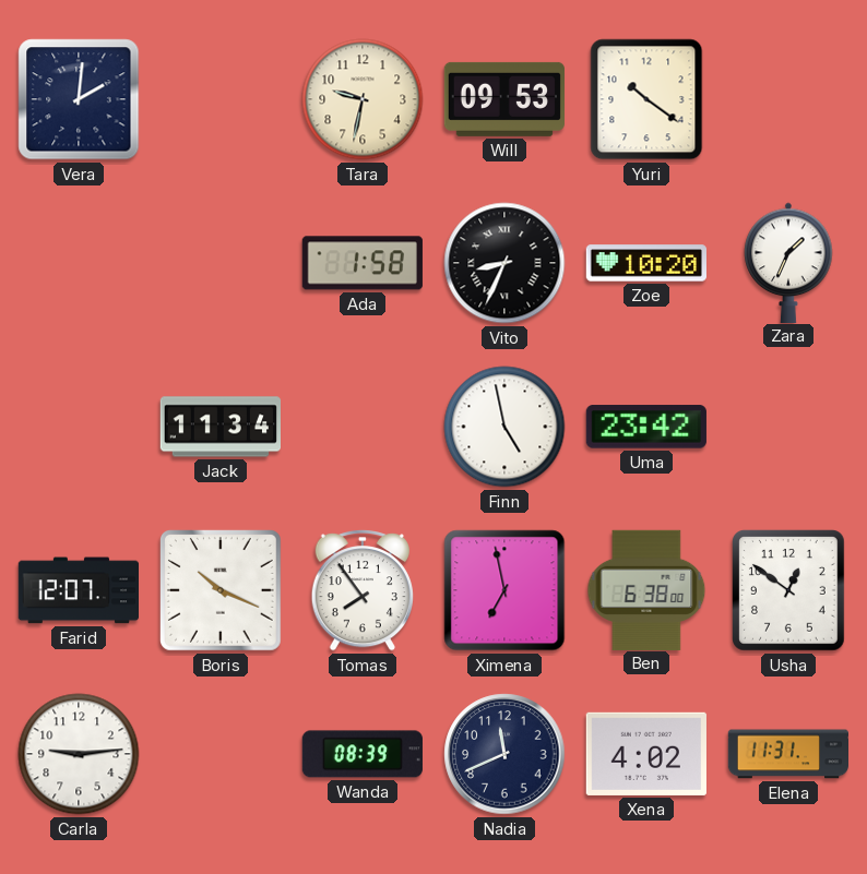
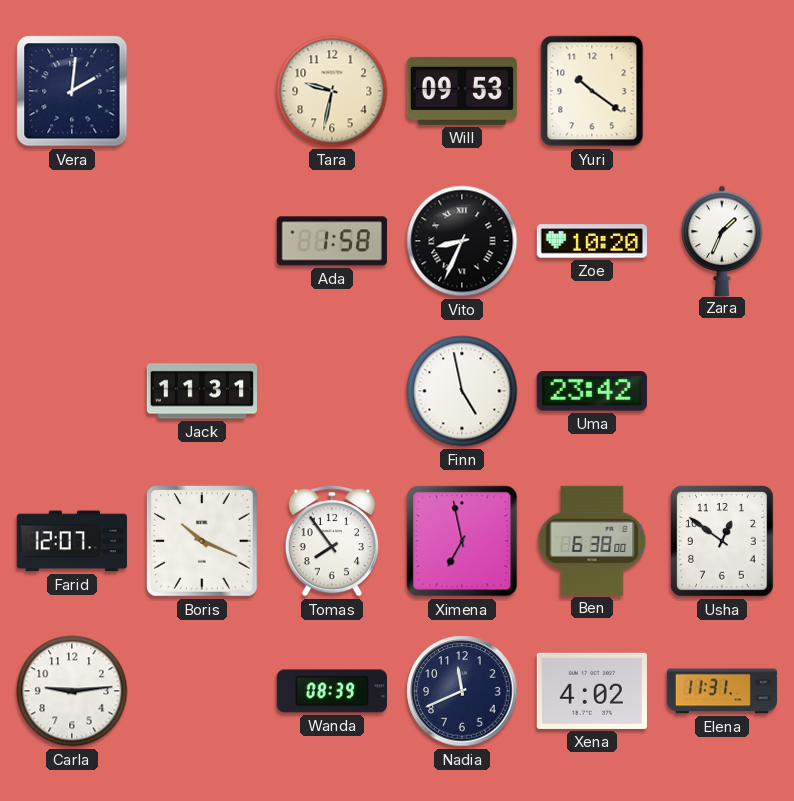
Jack: 11:34 -> 11:31 (201, 391)
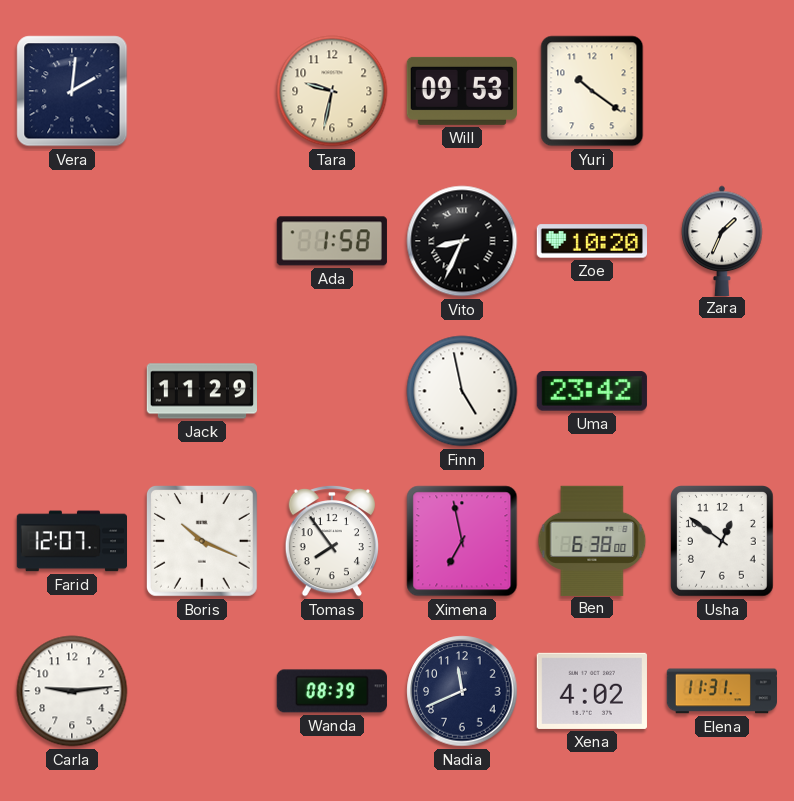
Jack: 11:31 -> 11:29 (201, 391)
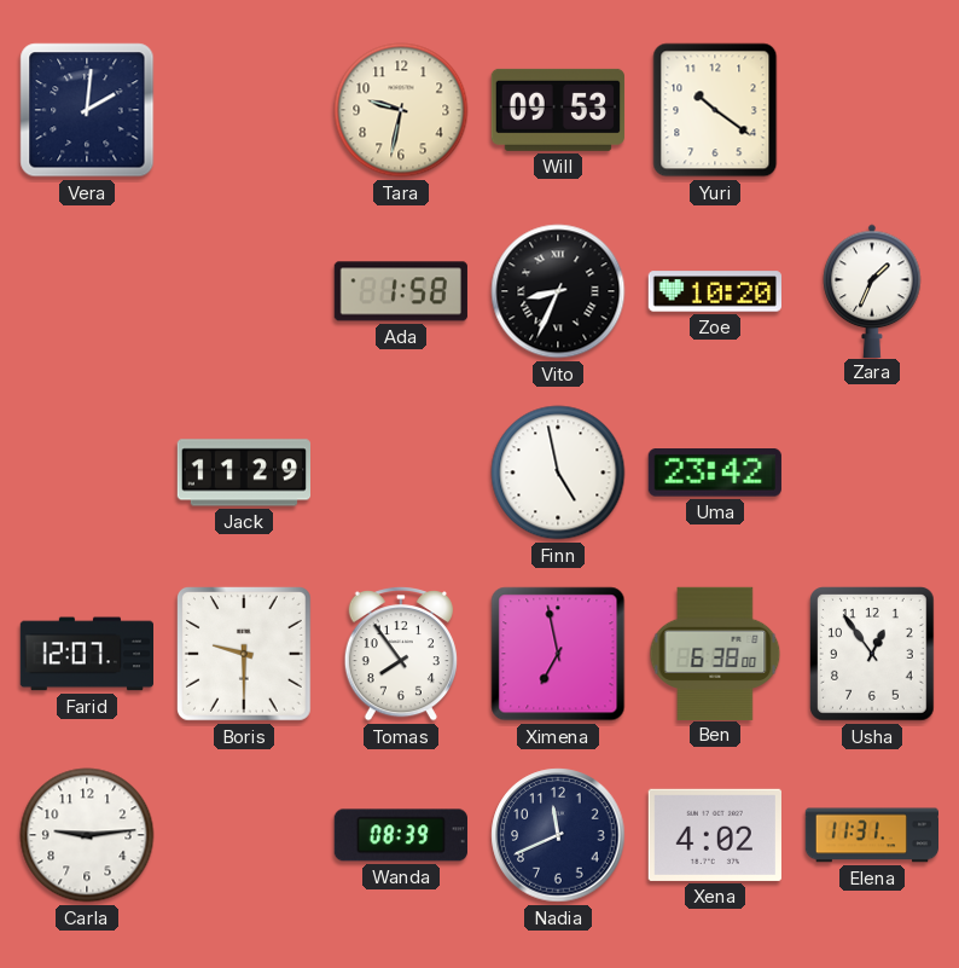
Boris: 10:19 -> 9:30 (244, 654)
Usha: 12:51 -> 12:54 (873, 654)
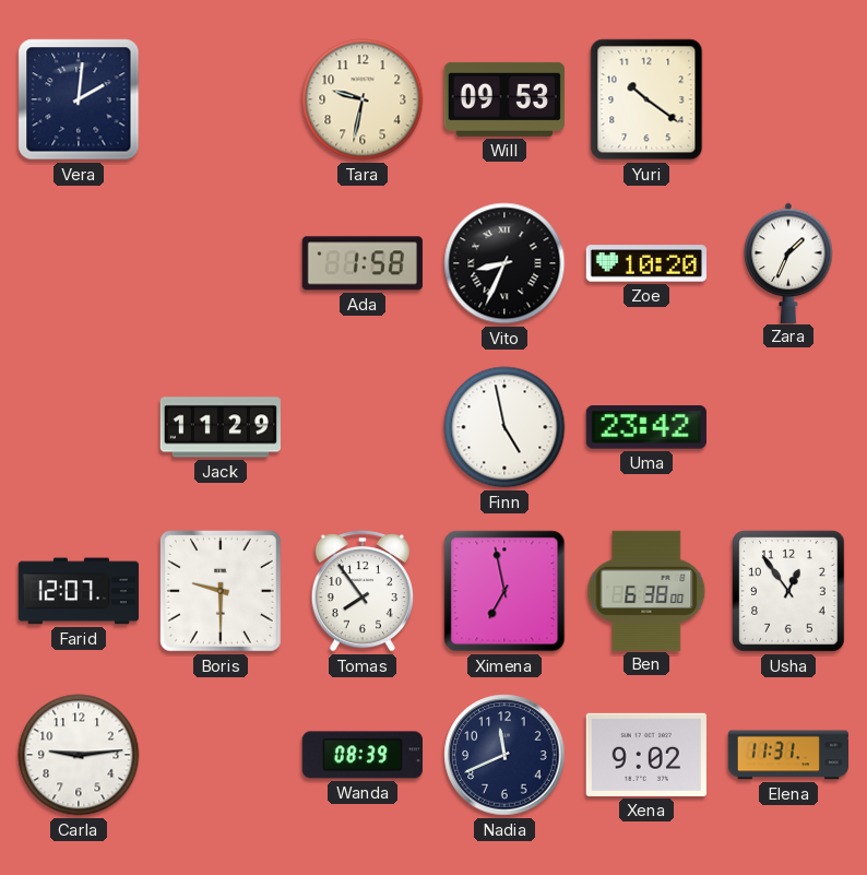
Xena: 4:02 -> 9:02 (646, 755)
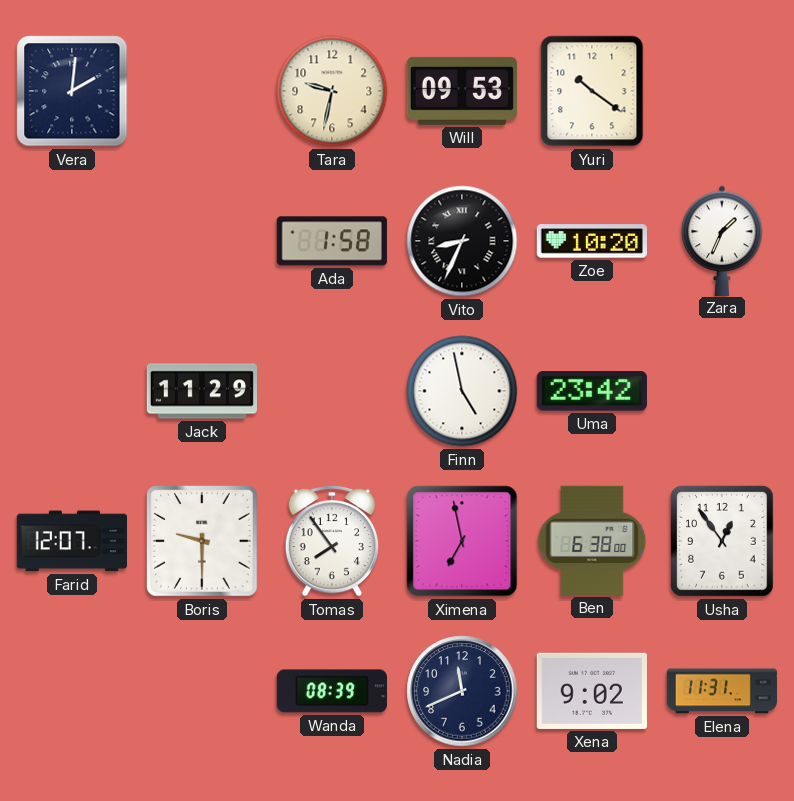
Carla: 9:14 -> none (79, 755)
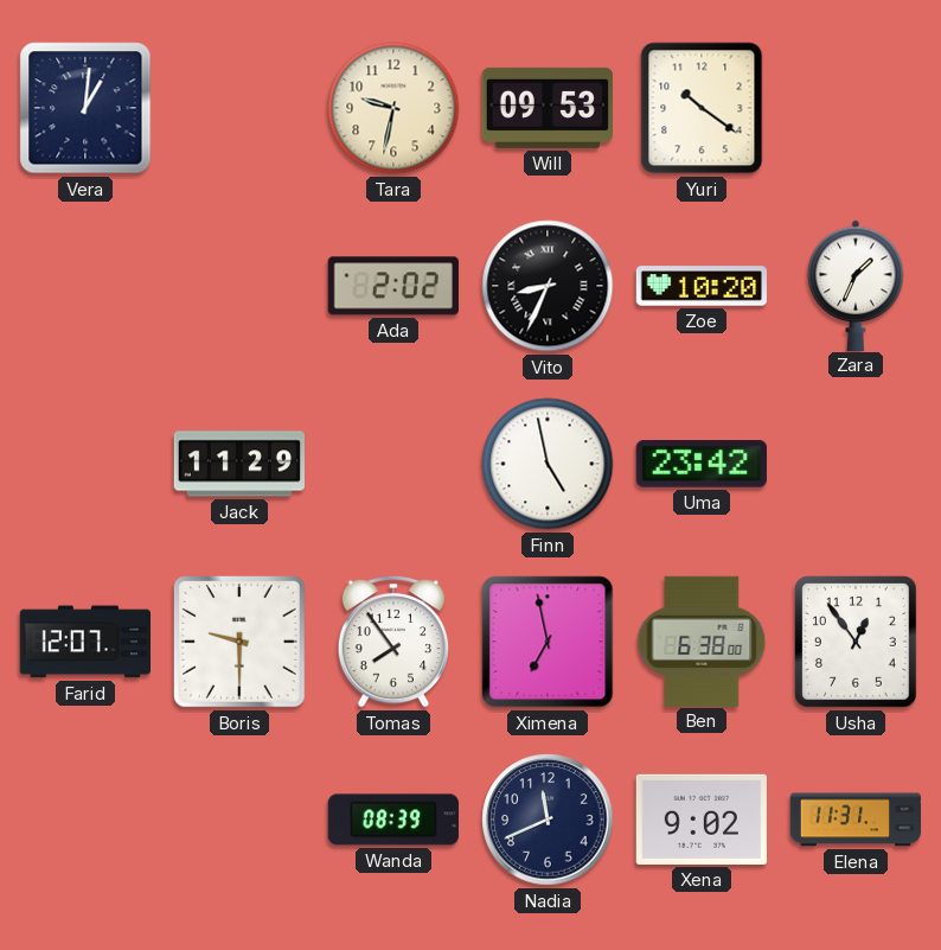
Vera: 2:01 -> 1:01 (85, 108)
Ada: 1:58 -> 2:02 (393, 286)
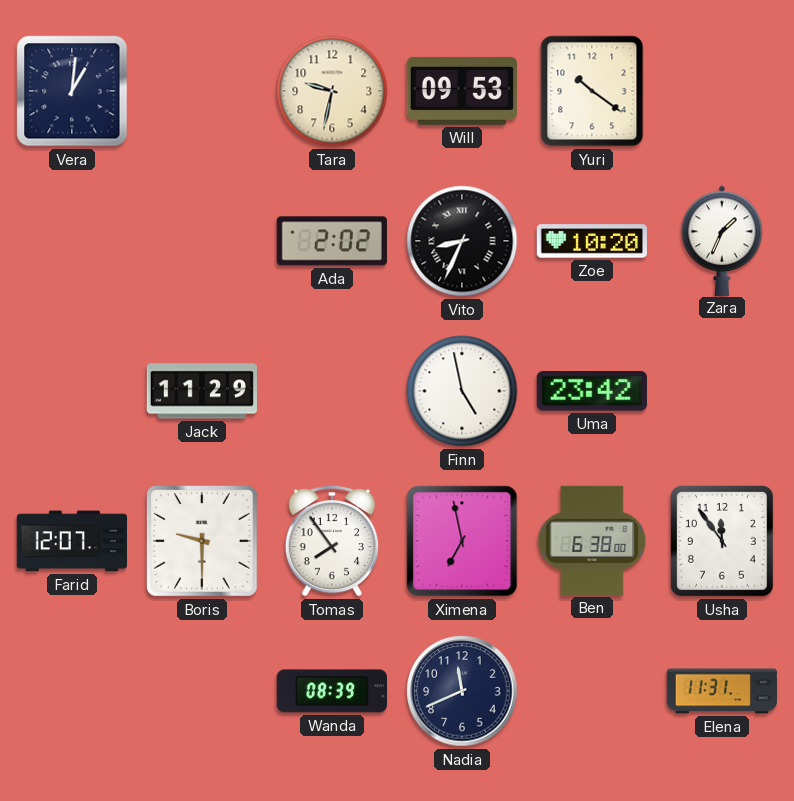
Usha: 12:54 -> 11:54 (723, 541)
Xena: 9:02 -> none (702, 820)
